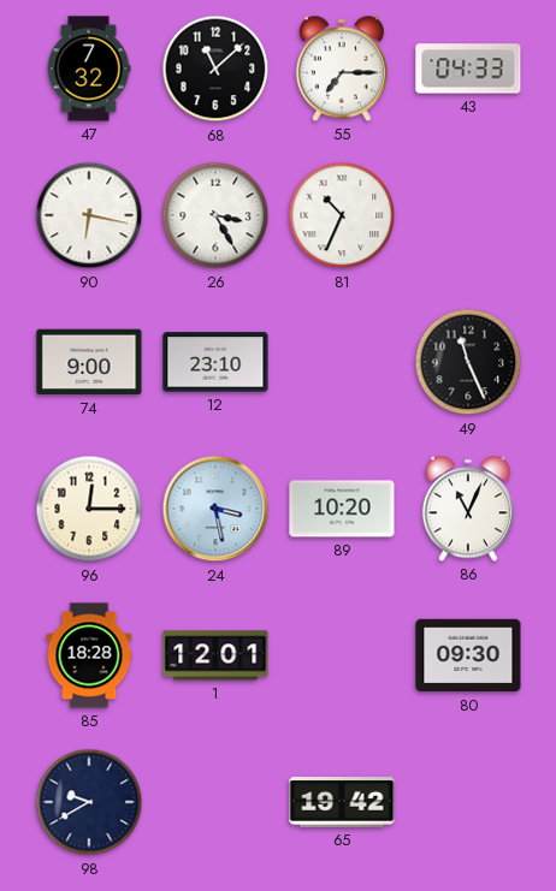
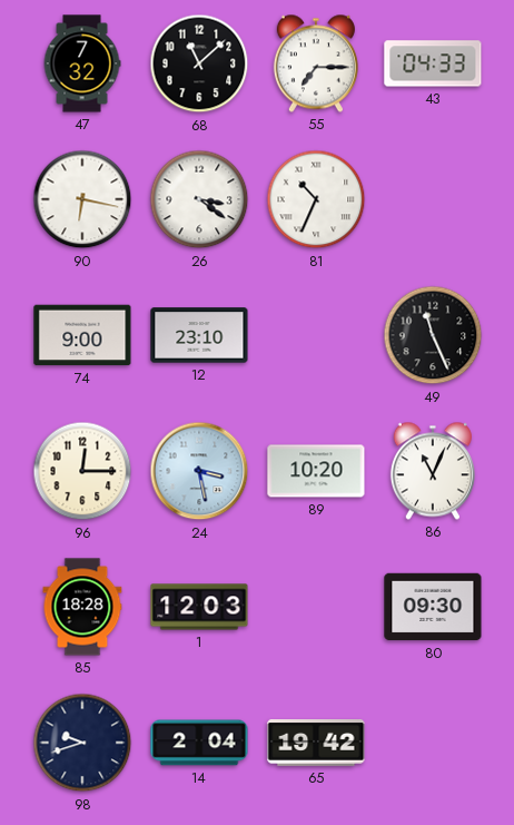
26: 3:25 -> 3:21 (199, 199)
1: 12:01 -> 12:03 (199, 607)
98: 9:40 -> 9:42 (82, 743)
14: none -> 2:04 (199, 743)
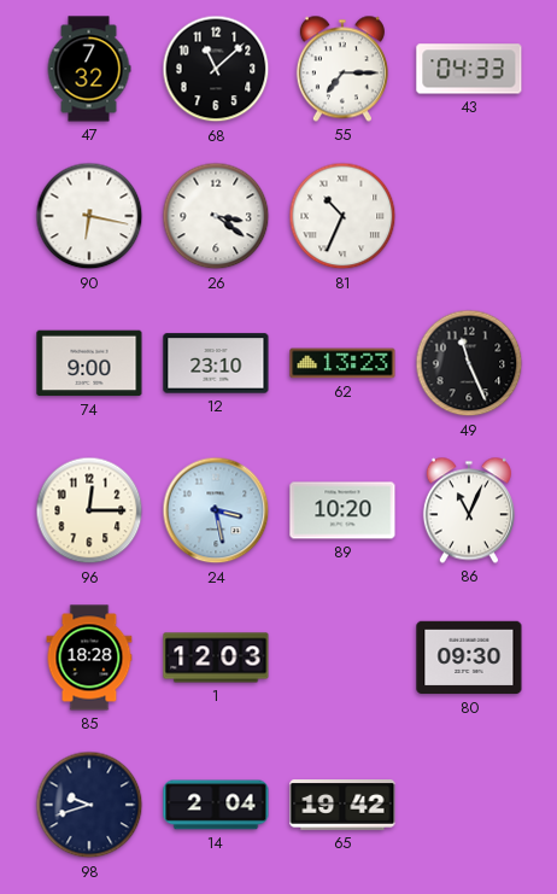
62: none -> 13:23 (342, 363)
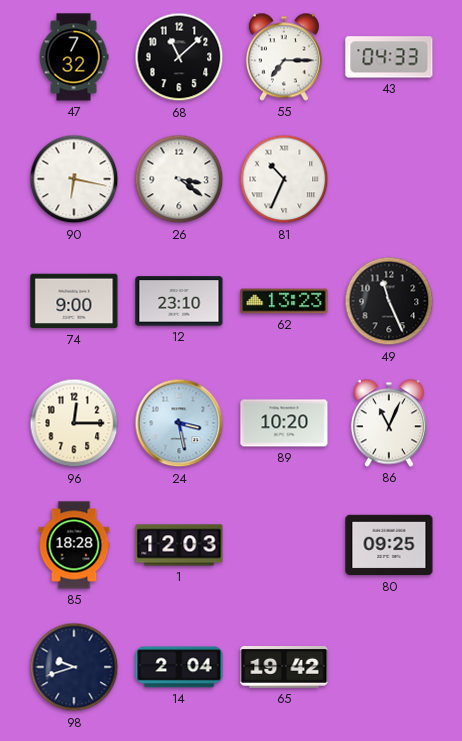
80: 09:30 -> 09:25 (389, 545)
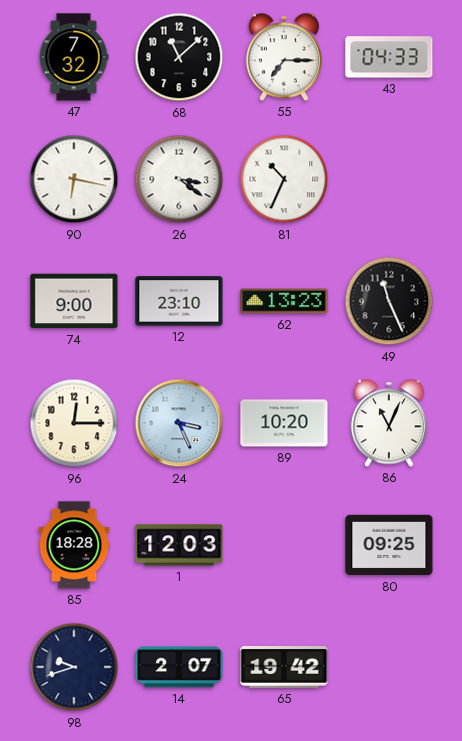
24: 3:28 -> 3:26 (179, 423)
14: 2:04 -> 2:07 (179, 667)
